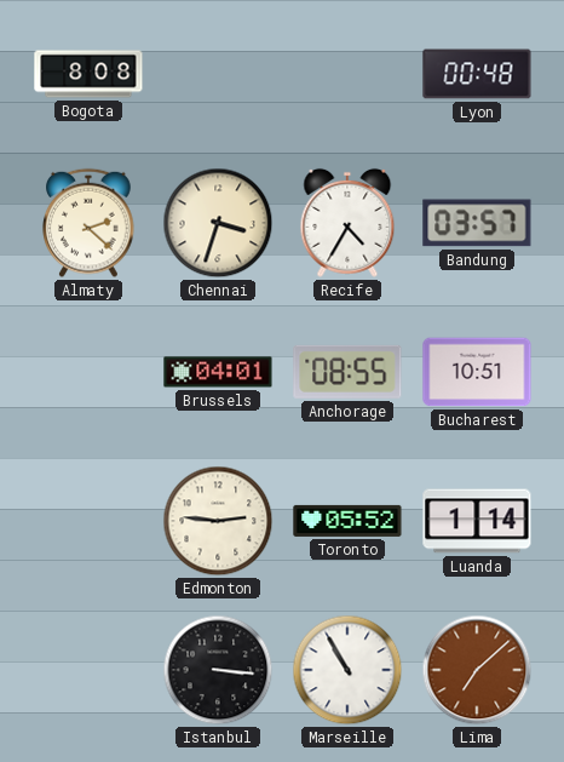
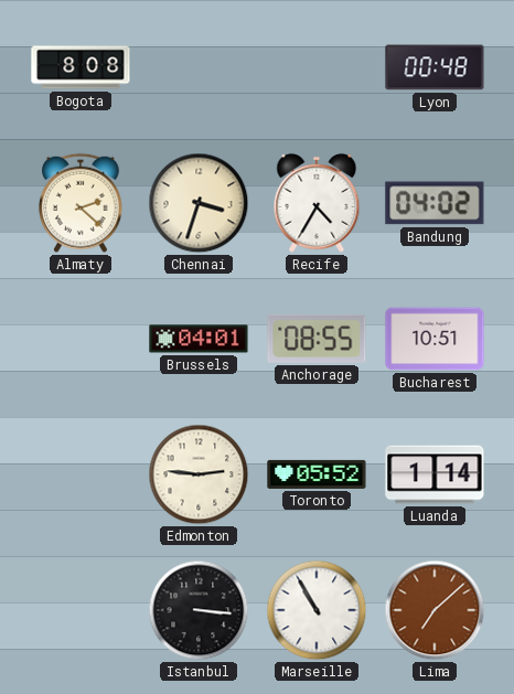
Bandung: 03:57 -> 04:02 (435, 203)
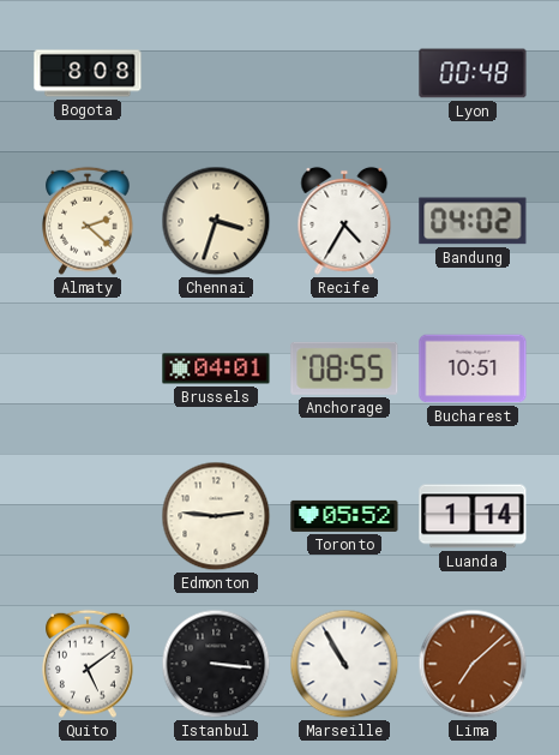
Quito: none -> 5:09 (88, 664)
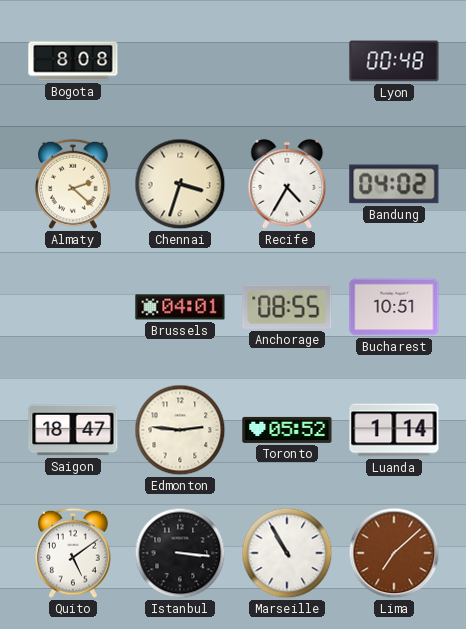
Saigon: none -> 18:47 (73, 430)
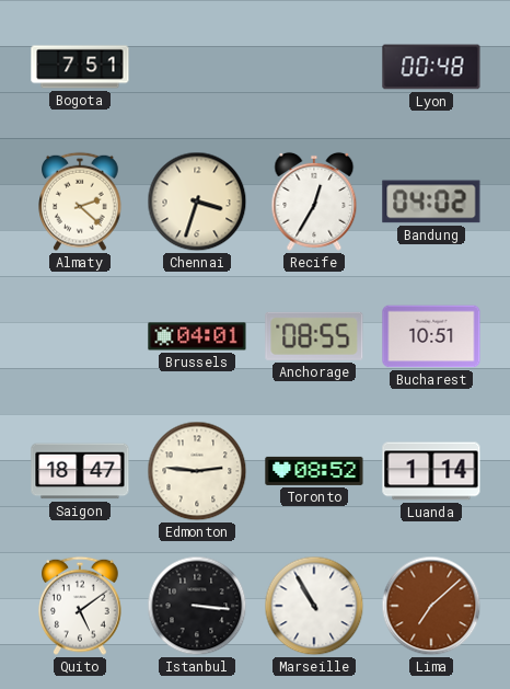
Bogota: 8:08 -> 7:51 (80, 67)
Recife: 4:35 -> 12:35 (314, 202)
Toronto: 05:52 -> 08:52 (314, 471)
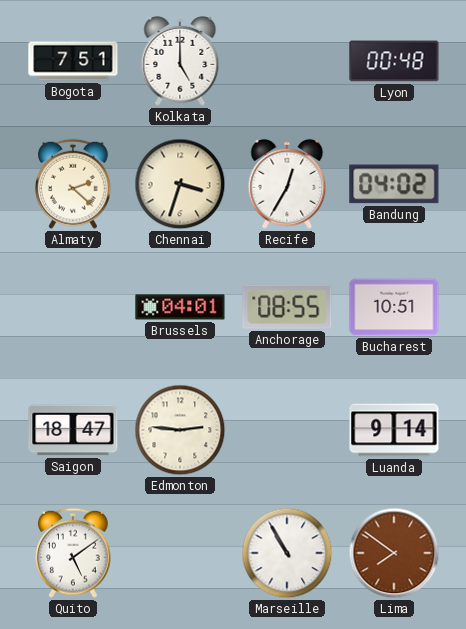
Kolkata: none -> 5:00 (180, 61)
Toronto: 08:52 -> none (314, 471)
Luanda: 1:14 -> 9:14 (394, 430)
Istanbul: 3:16 -> none (197, 606)
Lima: 7:08 -> 7:51 (394, 553)
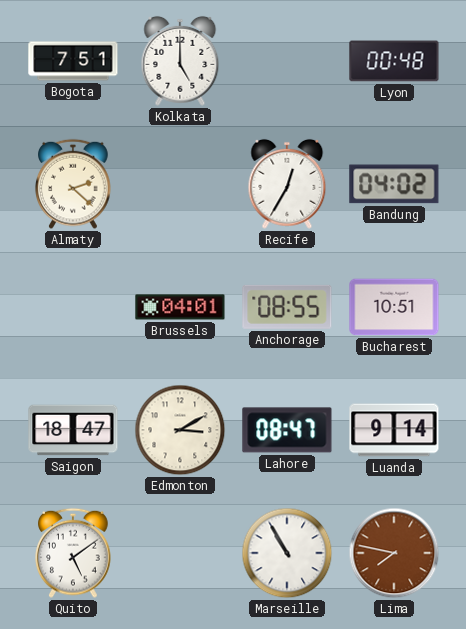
Chennai: 3:33 -> none (180, 184)
Edmonton: 2:46 -> 3:10 (180, 430)
Lahore: none -> 08:47 (287, 430)
Lima: 7:51 -> 7:47 (394, 553)
